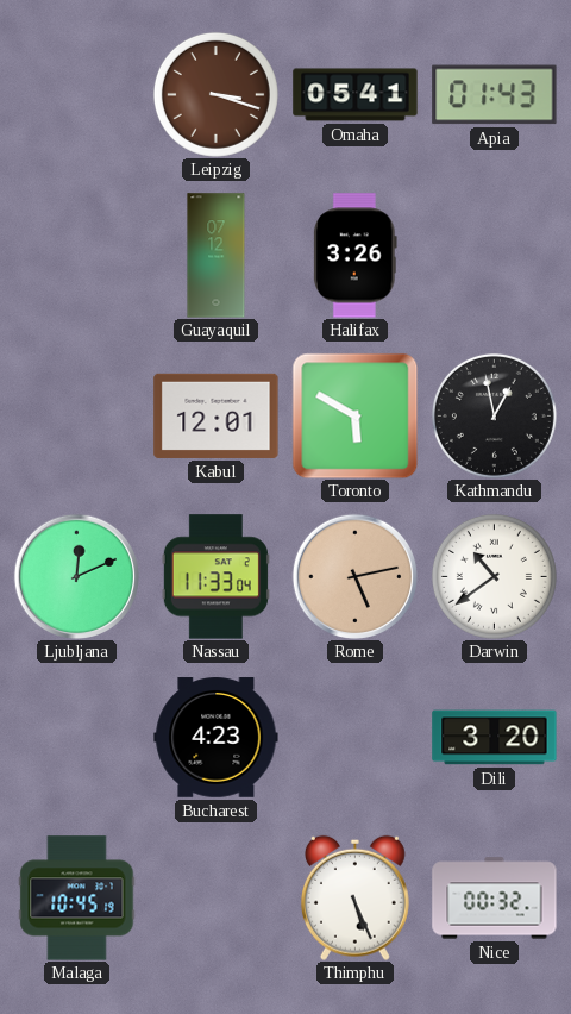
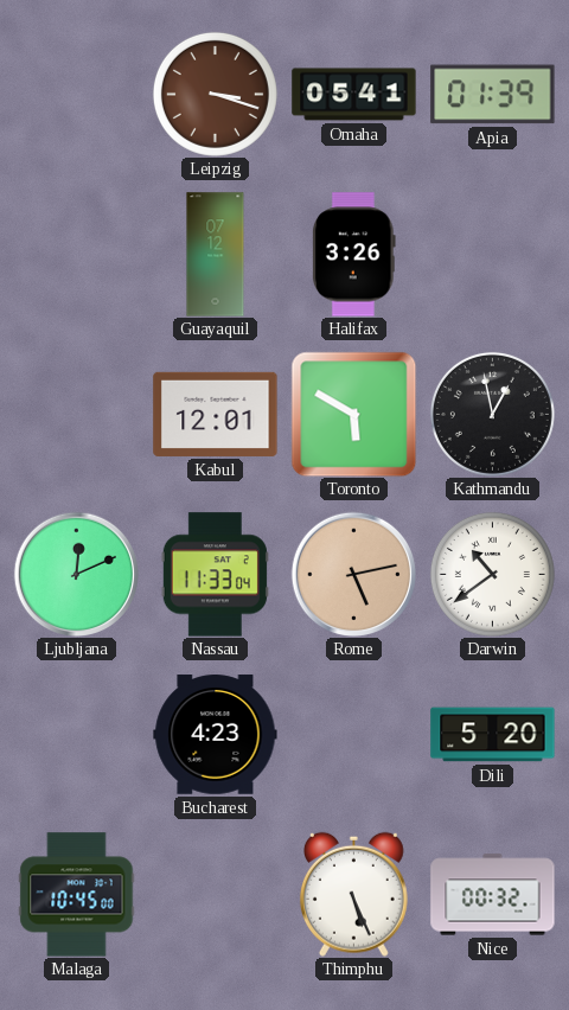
Apia: 01:43 -> 01:39 (493, 95)
Dili: 3:20 -> 5:20 (493, 735)
Malaga: 10:45:19 -> 10:45:00 (77, 895)
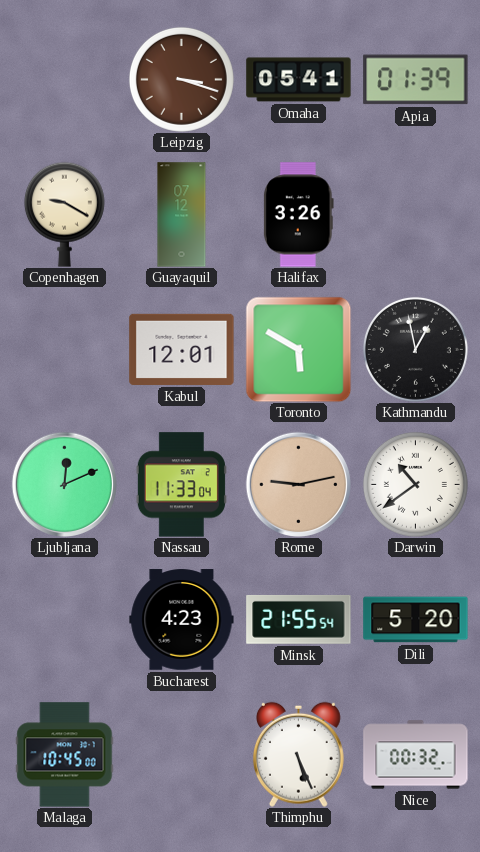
Copenhagen: none -> 9:20 (64, 214)
Rome: 5:13 -> 9:13 (298, 484)
Minsk: none -> 21:55 (299, 619)
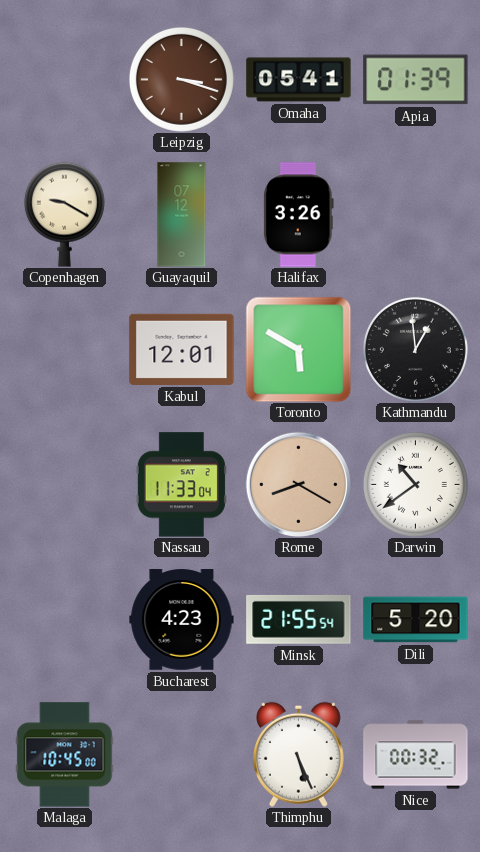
Kathmandu: 12:58 -> 12:59 (415, 349)
Ljubljana: 12:11 -> none (64, 484)
Rome: 9:13 -> 8:20 (298, 484)
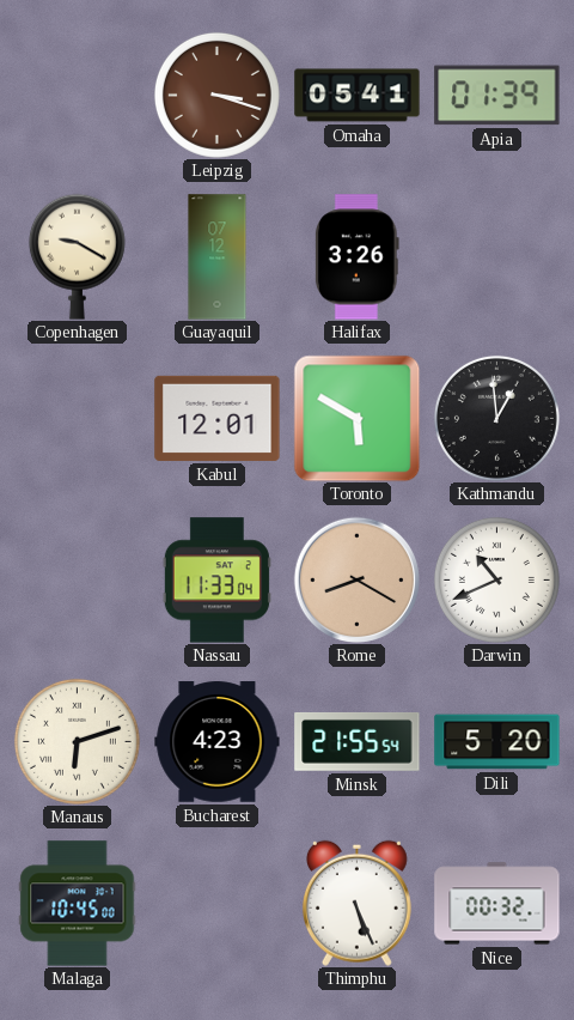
Darwin: 10:39 -> 10:41 (496, 579)
Manaus: none -> 6:12 (77, 741)
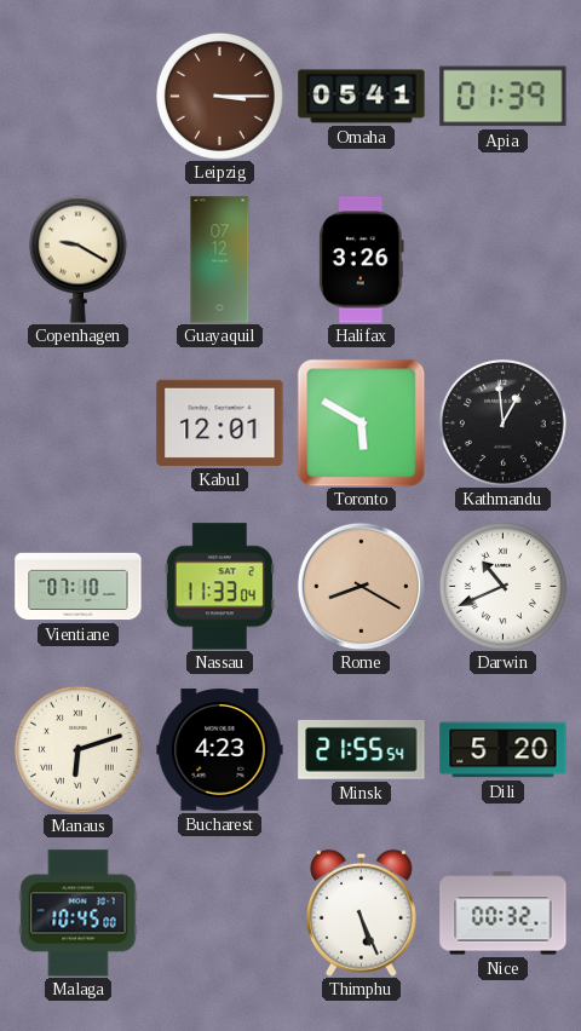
Leipzig: 3:18 -> 3:15 (219, 96)
Vientiane: none -> 07:10 (79, 587)
